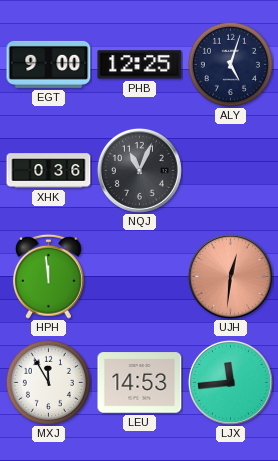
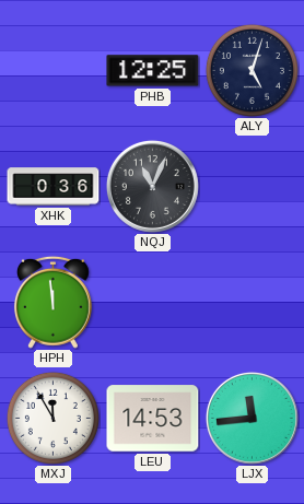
EGT: 9:00 -> none (49, 64)
UJH: 12:31 -> none (230, 276)
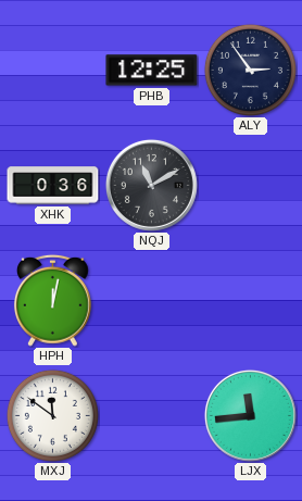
ALY: 5:03 -> 2:54 (250, 70)
NQJ: 11:04 -> 11:10 (151, 185)
HPH: 11:59 -> 12:02 (52, 300)
MXJ: 11:55 -> 11:51 (52, 415)
LEU: 14:53 -> none (153, 419)
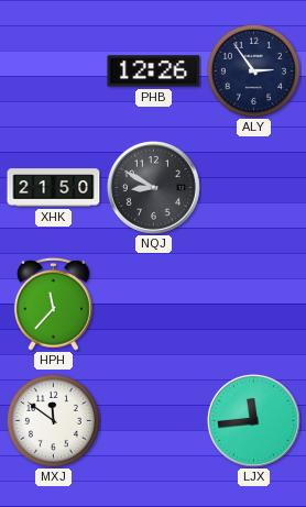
PHB: 12:25 -> 12:26 (154, 71)
XHK: 0:36 -> 21:50 (54, 188)
NQJ: 11:10 -> 8:50 (153, 187)
HPH: 12:02 -> 11:37 (53, 304)
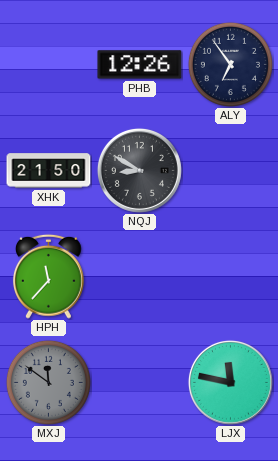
ALY: 2:54 -> 6:54 (230, 64)
MXJ dial: white -> grey (48, 382)
LJX: 11:44 -> 11:47 (230, 382)
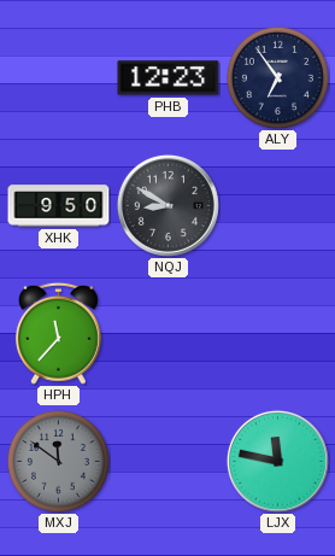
PHB: 12:26 -> 12:23 (169, 78)
XHK: 21:50 -> 9:50 (59, 206)
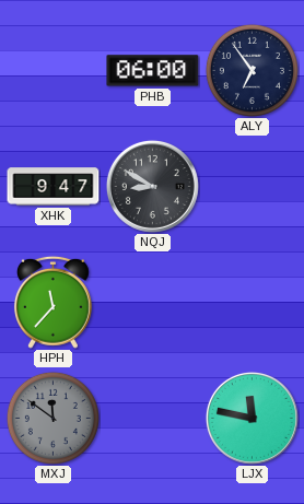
PHB: 12:23 -> 06:00 (153, 71)
XHK: 9:50 -> 9:47 (54, 187)
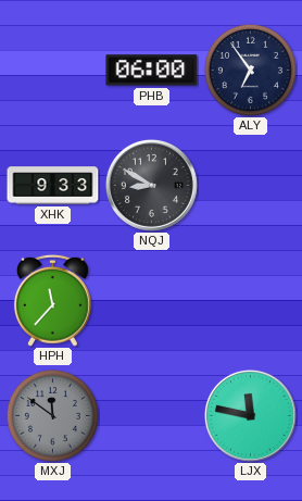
XHK: 9:47 -> 9:33 (53, 186)
